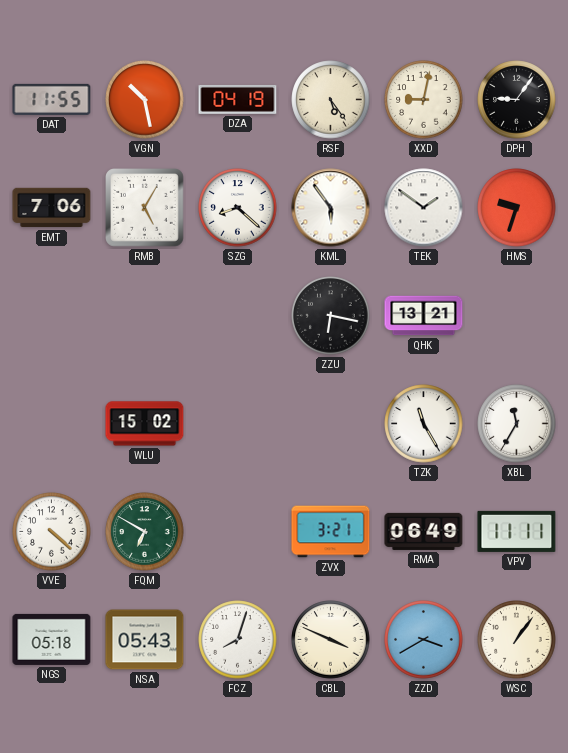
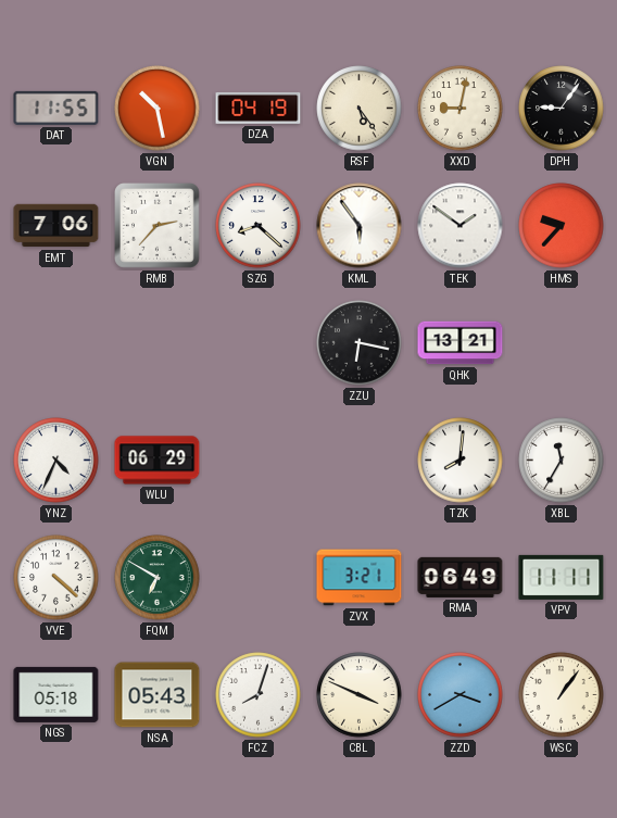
RMB: 5:05 -> 2:37 (158, 226)
HMS: 9:33 -> 9:37 (562, 226)
YNZ: none -> 4:34 (56, 461)
WLU: 15:02 -> 06:29 (158, 461)
TZK: 11:25 -> 8:01 (461, 461)
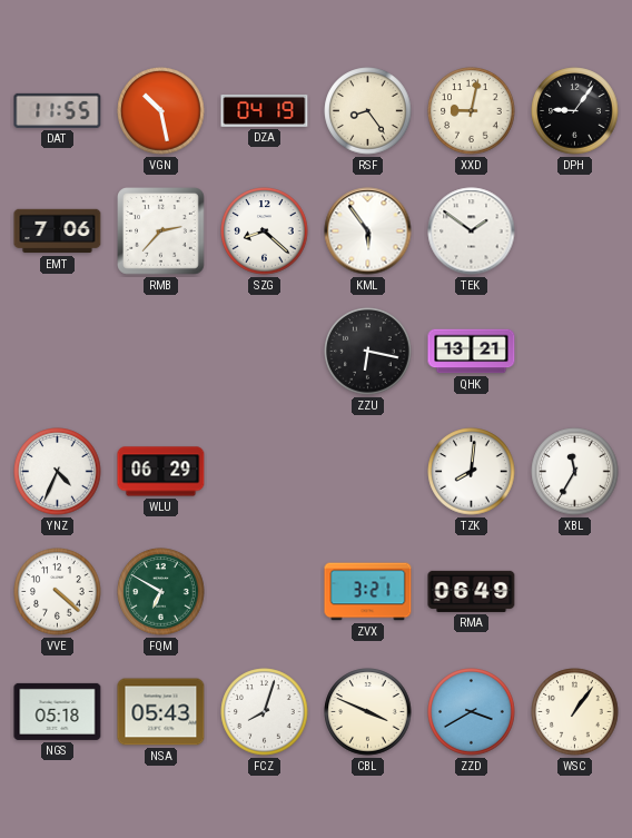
RSF: 5:24 -> 8:24 (368, 111)
HMS: 9:37 -> none (562, 226)
VPV: 11:11 -> none (562, 577)
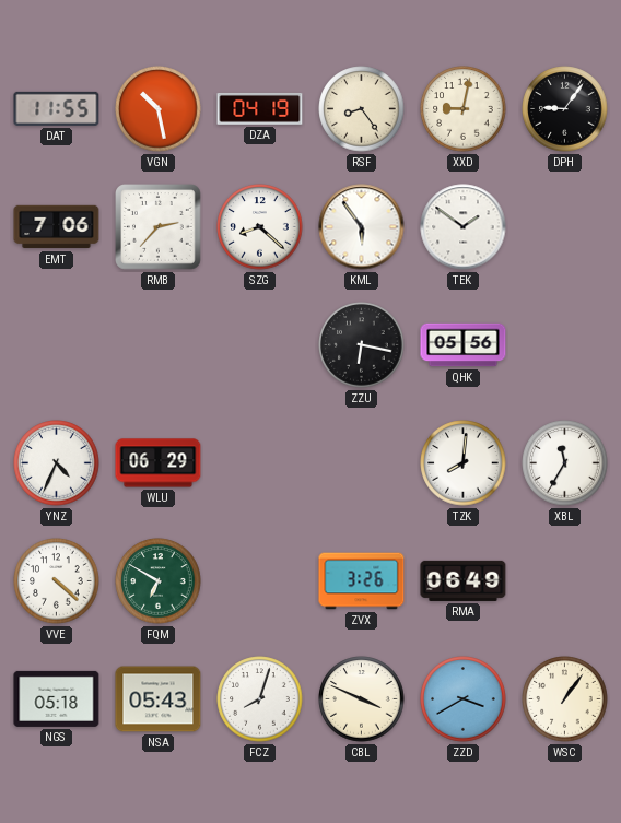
QHK: 13:21 -> 05:56 (464, 345)
ZVX: 3:21 -> 3:26 (362, 581)
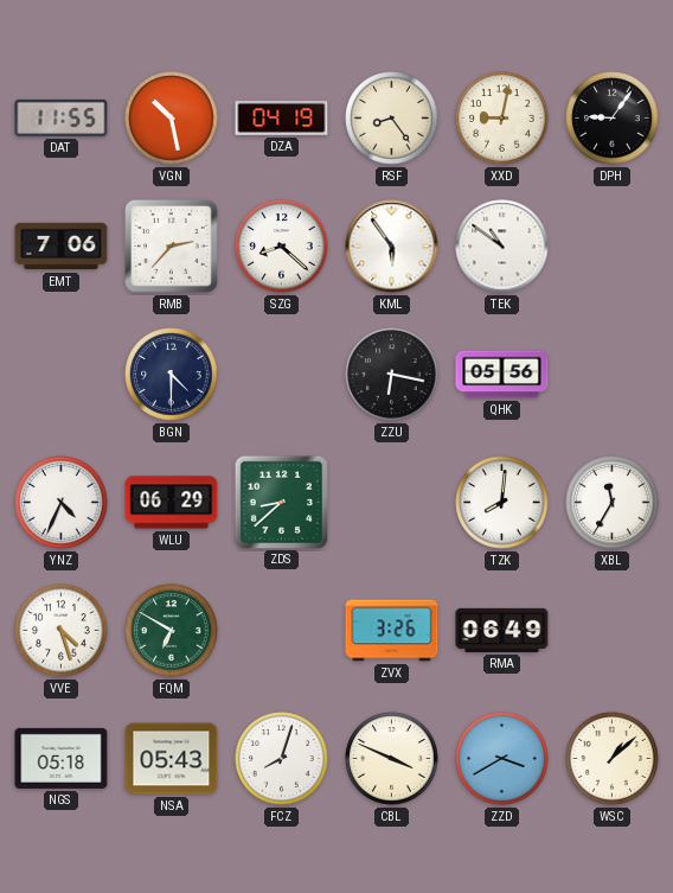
TEK: 1:51 -> 10:51 (502, 247)
BGN: none -> 4:30 (172, 375)
ZDS: none -> 8:38 (281, 502)
VVE: 4:22 -> 4:27 (62, 631)
WSC: 1:06 -> 1:08 (613, 759)
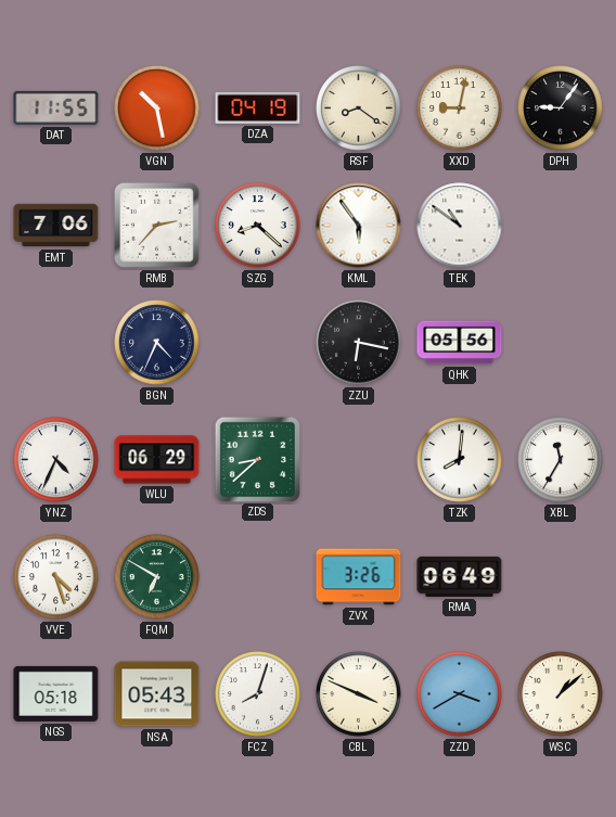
RSF: 8:24 -> 8:21 (359, 108)
BGN: 4:30 -> 4:34 (157, 343)
